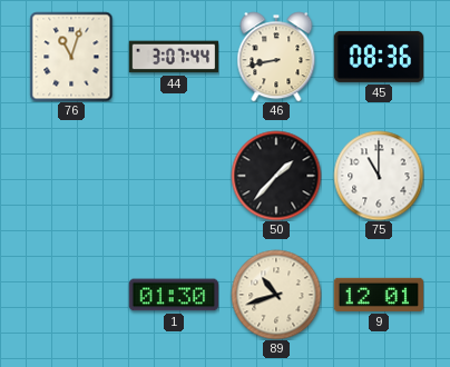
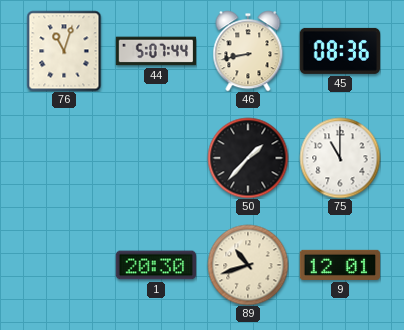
44: 3:07 -> 5:07 (156, 51)
1: 01:30 -> 20:30 (155, 265)
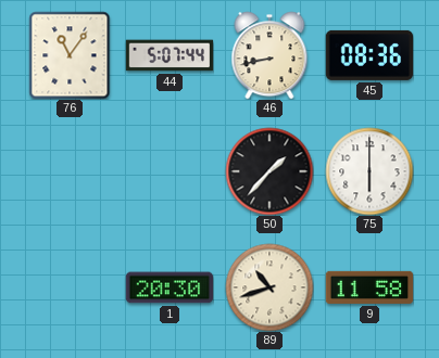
76: 11:03 -> 11:06 (70, 55)
75: 11:00 -> 6:00 (369, 171)
9: 12:01 -> 11:58 (368, 287)
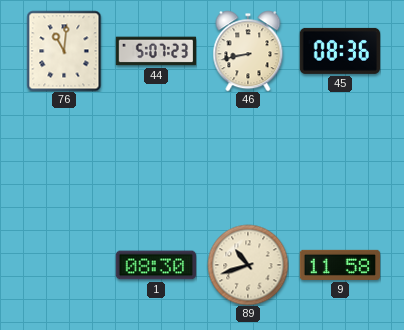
76: 11:06 -> 11:01 (64, 51)
44: 5:07:44 -> 5:07:23 (156, 51)
50: 1:37 -> none (269, 171)
75: 6:00 -> none (369, 171)
1: 20:30 -> 08:30 (155, 265)
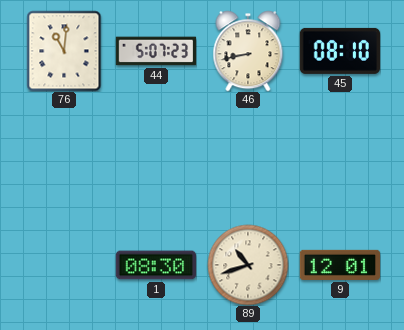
45: 08:36 -> 08:10 (339, 51)
9: 11:58 -> 12:01 (339, 265)
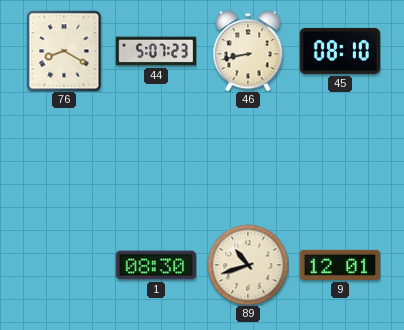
76: 11:01 -> 8:20 (64, 51)
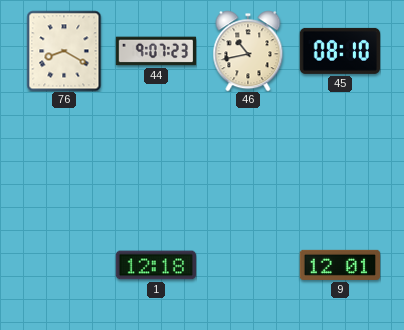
44: 5:07 -> 9:07 (156, 51)
46: 8:43 -> 10:43 (248, 51)
1: 08:30 -> 12:18 (155, 265)
89: 10:42 -> none (248, 265)
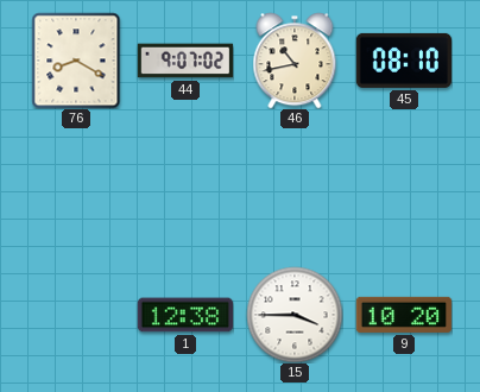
44: 9:07:23 -> 9:07:02 (185, 61)
1: 12:18 -> 12:38 (184, 315)
15: none -> 3:45 (295, 315)
9: 12:01 -> 10:20 (403, 315)
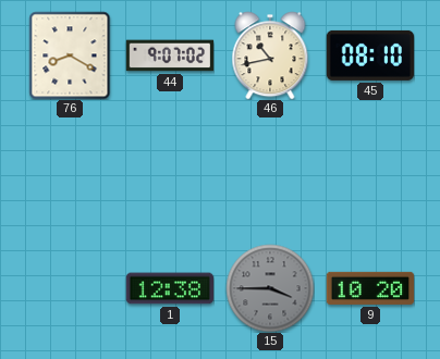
15 dial: white -> grey (270, 288)
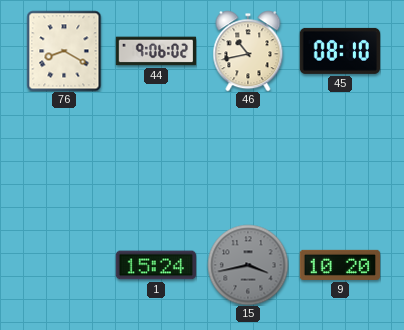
44: 9:07 -> 9:06 (156, 51)
1: 12:38 -> 15:24 (155, 265)
15: 3:45 -> 3:43 (248, 265)
